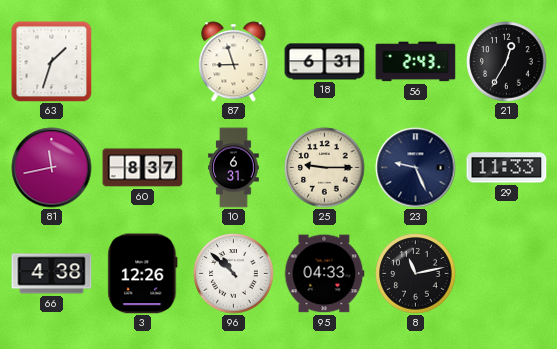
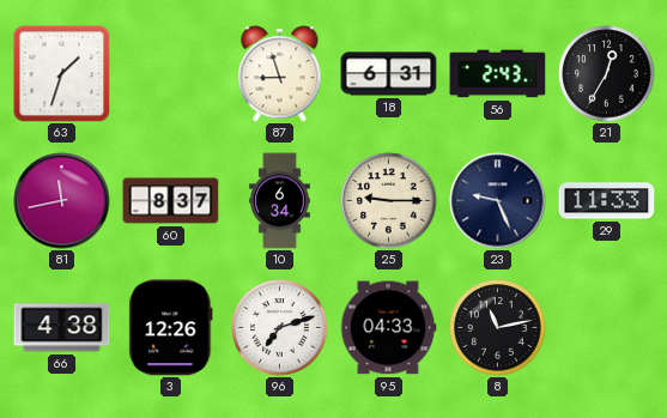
10: 6:31 -> 6:34 (280, 201)
96: 10:52 -> 7:12 (280, 328)
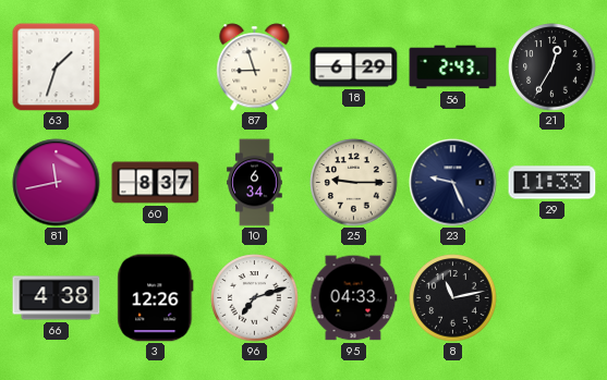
18: 6:31 -> 6:29 (354, 68)
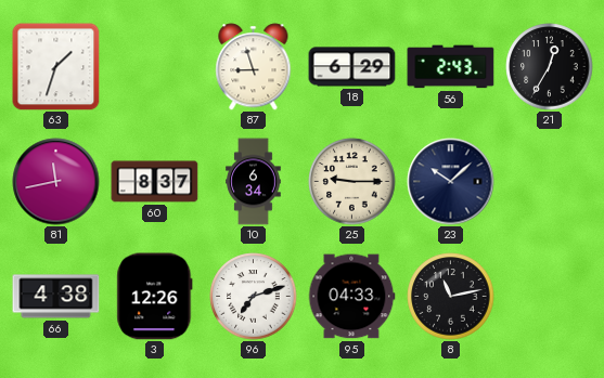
23: 9:26 -> 10:08 (451, 182)
29: 11:33 -> none (553, 183)
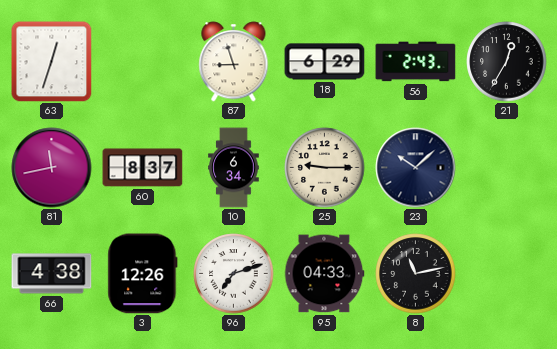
63: 1:33 -> 12:33 (52, 62)
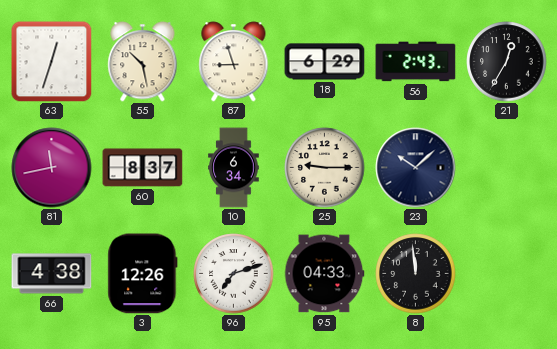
55: none -> 10:28 (143, 62)
8: 11:13 -> 11:59 (416, 274)
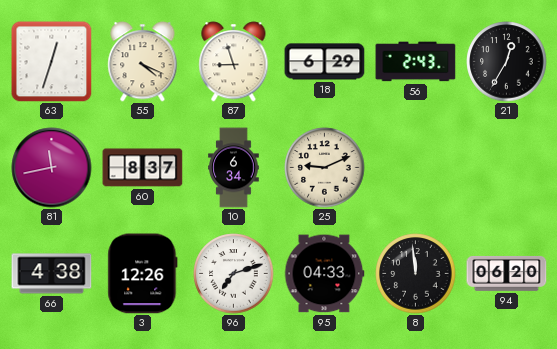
55: 10:28 -> 4:19 (143, 62)
25: 9:15 -> 9:11 (325, 168)
23: 10:08 -> none (416, 168)
94: none -> 06:20 (507, 273)
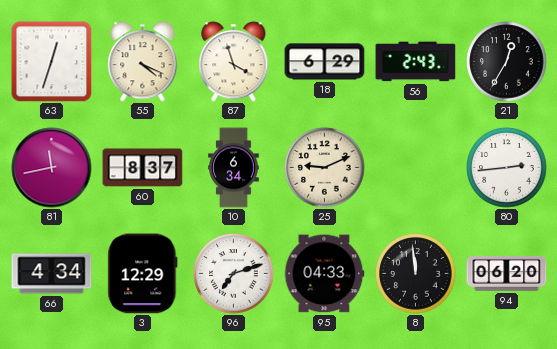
87: 8:57 -> 3:57 (234, 62)
80: none -> 2:44 (507, 168)
66: 4:38 -> 4:34 (52, 274)
3: 12:26 -> 12:29 (143, 274)
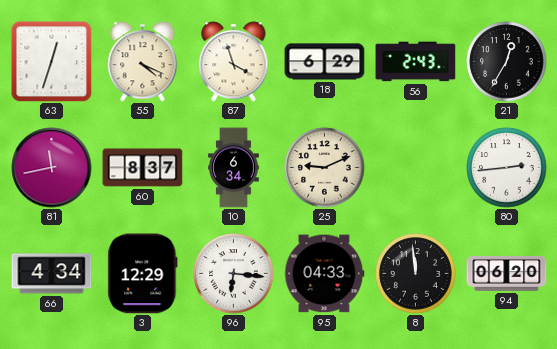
96: 7:12 -> 6:16 (234, 274)
